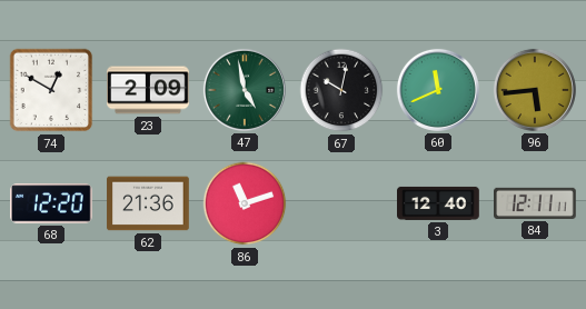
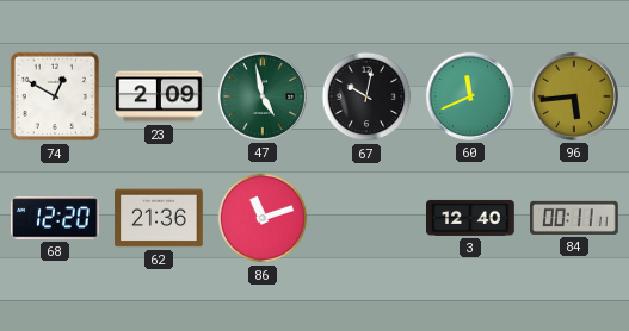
84: 12:11 -> 00:11 (575, 218)
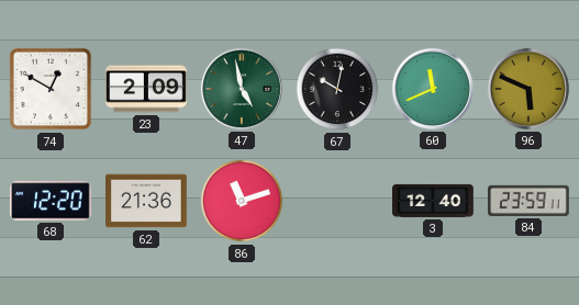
96: 5:44 -> 5:49 (528, 89)
84: 00:11 -> 23:59 (530, 201)
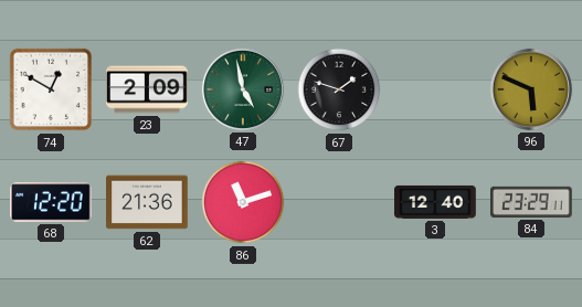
67: 10:02 -> 1:48 (339, 89)
60: 11:41 -> none (433, 89)
84: 23:59 -> 23:29 (532, 202)
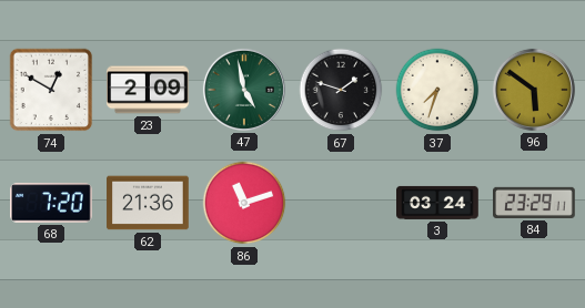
37: none -> 7:33 (437, 90)
96: 5:49 -> 5:51 (534, 90)
68: 12:20 -> 7:20 (52, 203)
3: 12:40 -> 03:24 (437, 203)
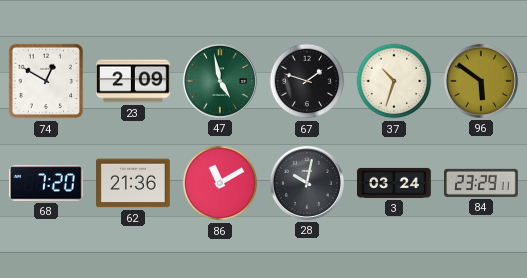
37: 7:33 -> 10:33 (394, 81)
86: 11:12 -> 11:10 (220, 183)
28: none -> 10:02 (307, 183)
